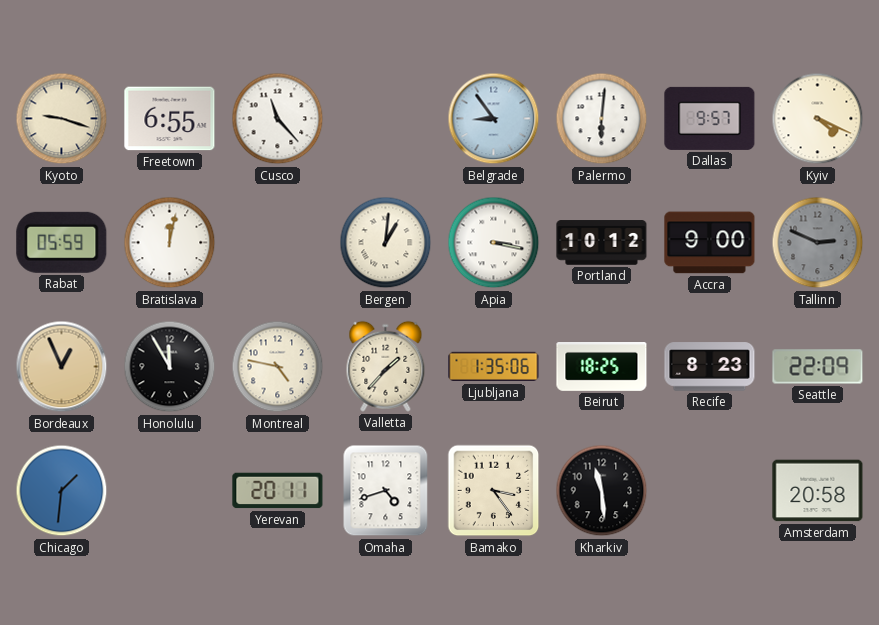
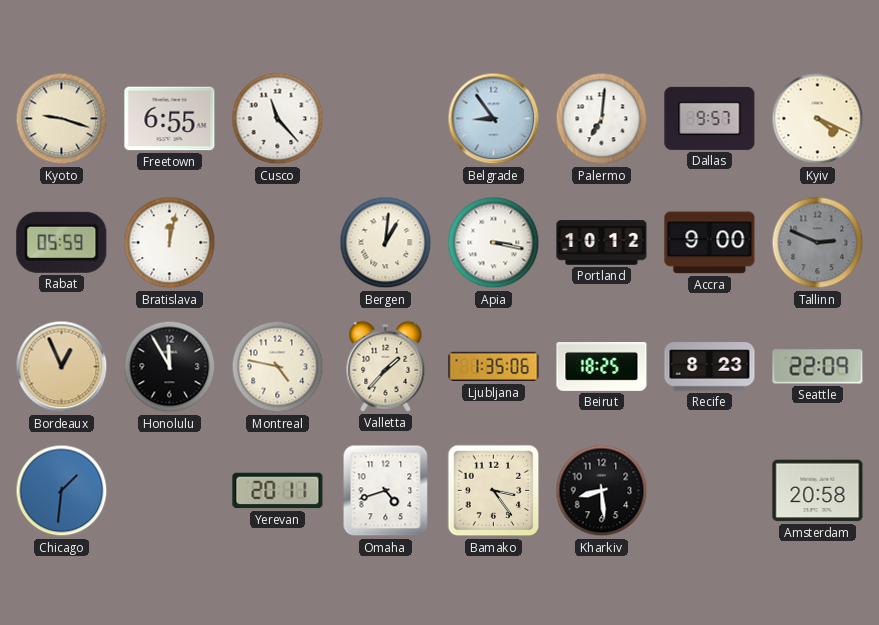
Palermo: 6:01 -> 7:01 (602, 119)
Kharkiv: 11:29 -> 8:29 (602, 491)
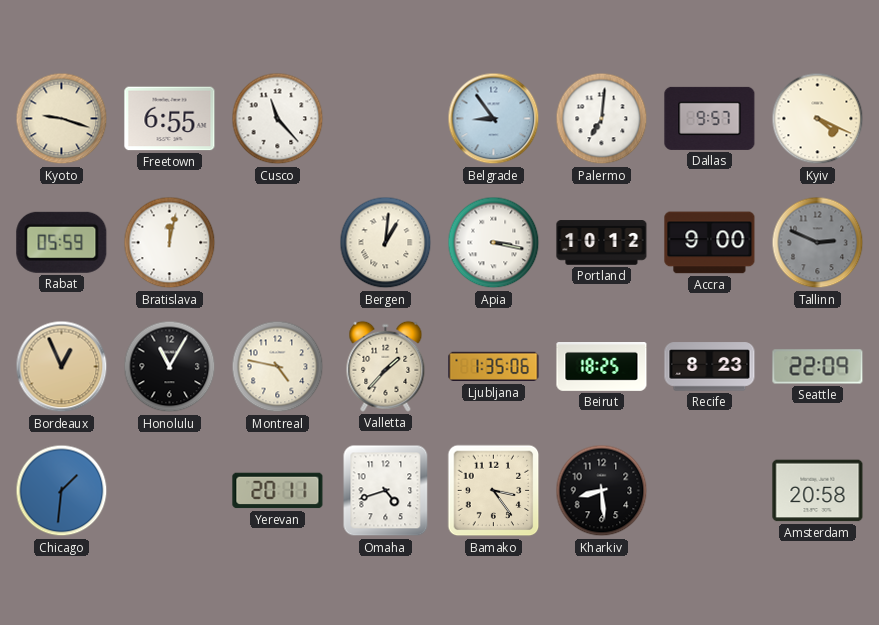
Honolulu: 11:55 -> 11:05 (170, 367)
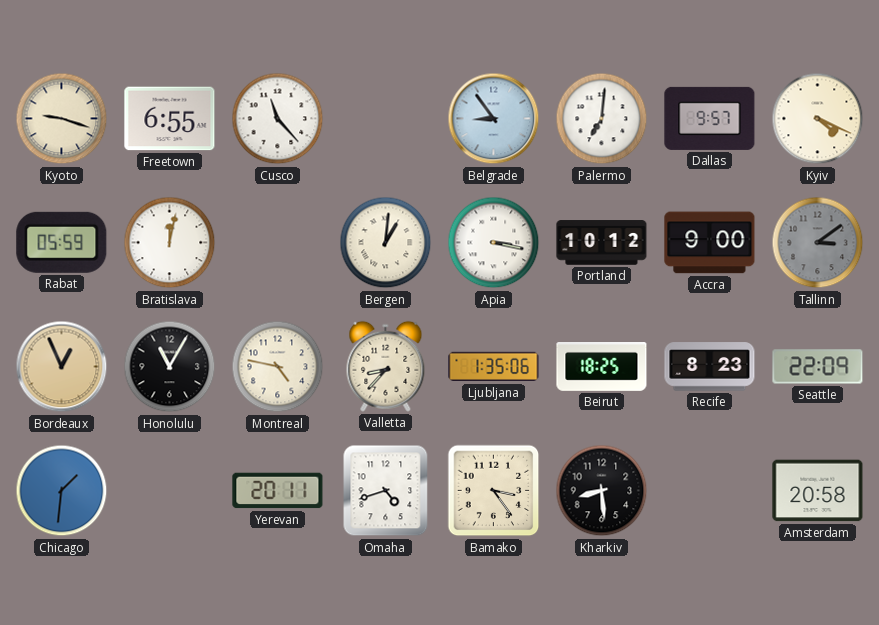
Tallinn: 2:49 -> 3:09 (818, 243)
Valletta: 1:37 -> 8:37 (386, 366)
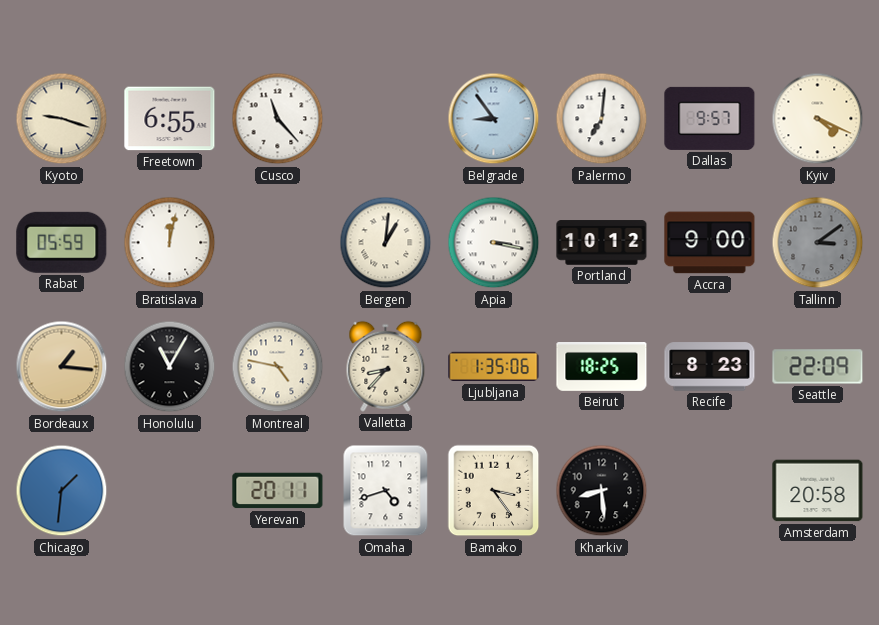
Bordeaux: 12:56 -> 1:16 (62, 367)
